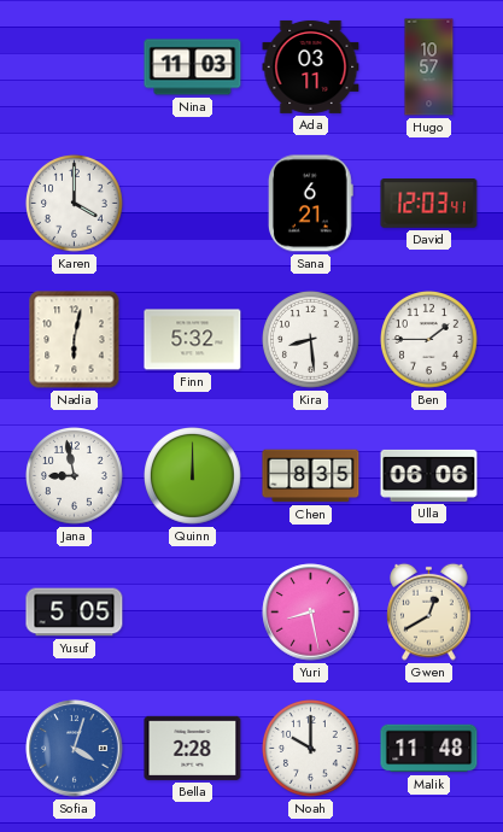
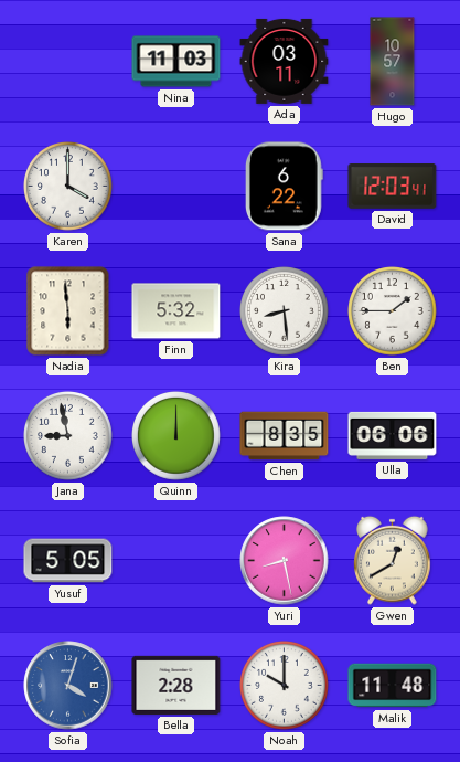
Sana: 6:21 -> 6:22 (284, 187)
Nadia: 6:02 -> 5:59 (68, 311)
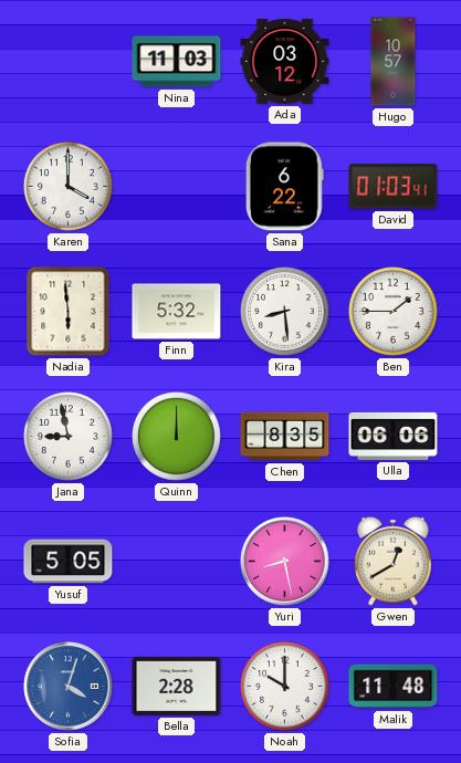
Ada: 03:11 -> 03:12 (285, 61)
David: 12:03 -> 01:03 (394, 187)
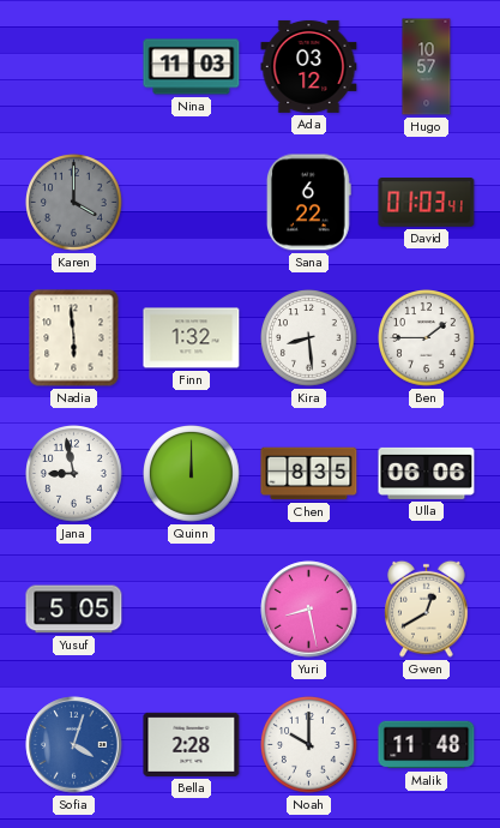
Karen dial: white -> grey (74, 203)
Finn: 5:32 -> 1:32 (192, 338)
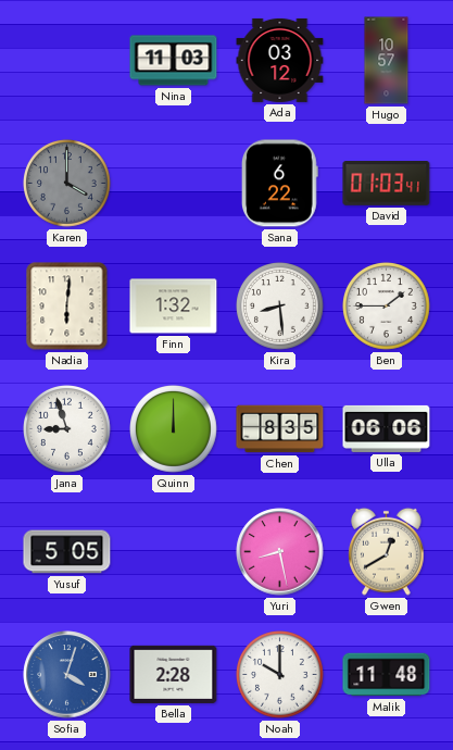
Nadia: 5:59 -> 6:01 (67, 307)
Jana: 8:58 -> 8:57 (67, 429)
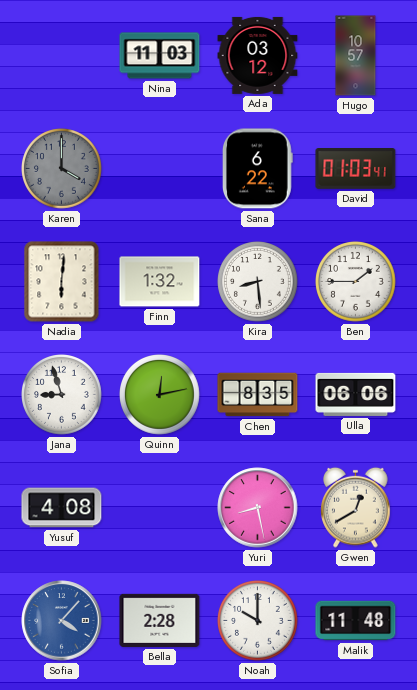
Quinn: 12:00 -> 12:13 (160, 395)
Yusuf: 5:05 -> 4:08 (62, 508)
Sofia: 4:03 -> 4:07 (62, 621)
